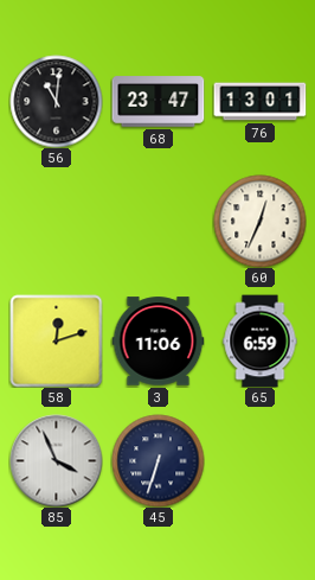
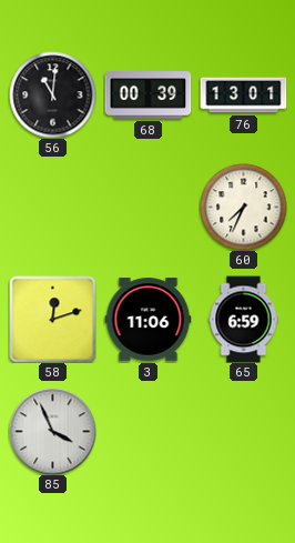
68: 23:47 -> 00:39 (147, 95)
60: 12:34 -> 7:34 (243, 207)
45: 6:33 -> none (157, 460)
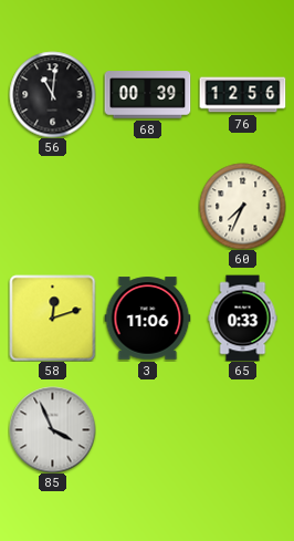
76: 13:01 -> 12:56 (242, 95)
65: 6:59 -> 0:33 (243, 318)
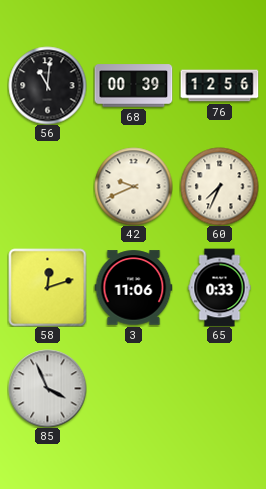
42: none -> 9:41 (133, 186)
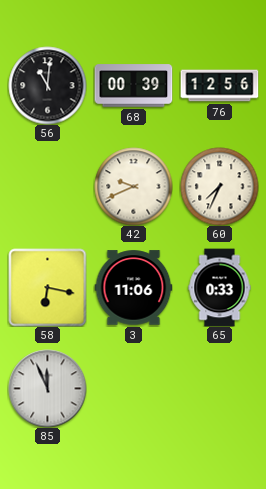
58: 12:12 -> 6:17 (47, 287)
85: 3:56 -> 11:56 (47, 388)
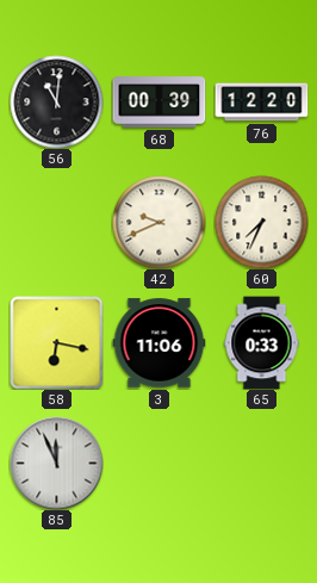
76: 12:56 -> 12:20 (261, 103)
